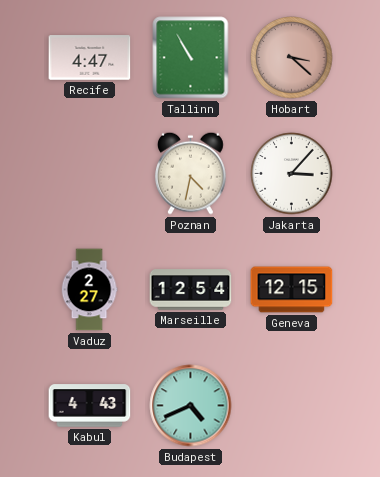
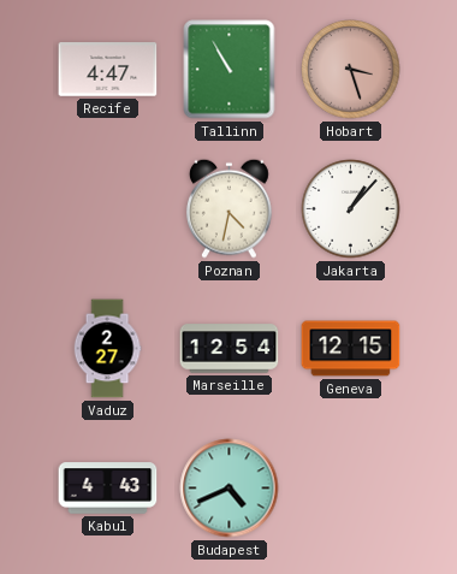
Hobart: 3:22 -> 3:27 (351, 70)
Jakarta: 3:07 -> 1:07 (351, 209)
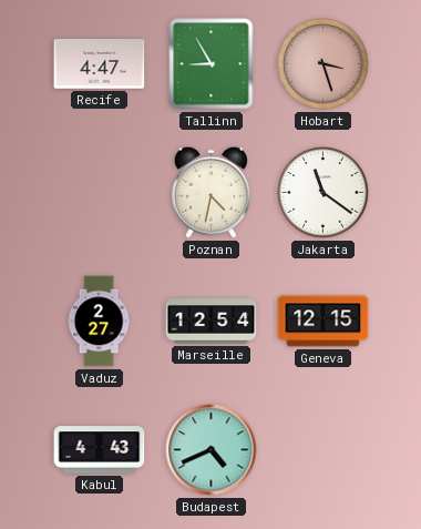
Tallinn: 10:55 -> 8:55 (212, 64)
Jakarta: 1:07 -> 11:21 (324, 193)
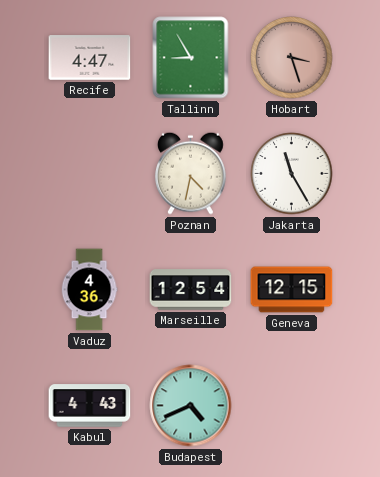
Jakarta: 11:21 -> 11:25 (292, 174)
Vaduz: 2:27 -> 4:36 (89, 290)
